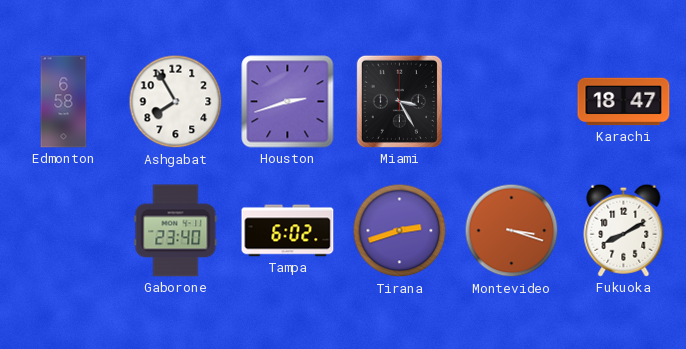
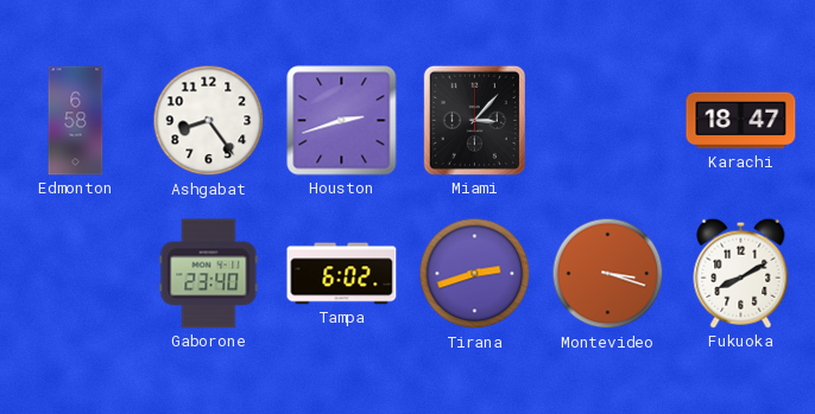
Ashgabat: 7:55 -> 8:24 (209, 121)
Miami: 3:25 -> 3:07 (474, 120)
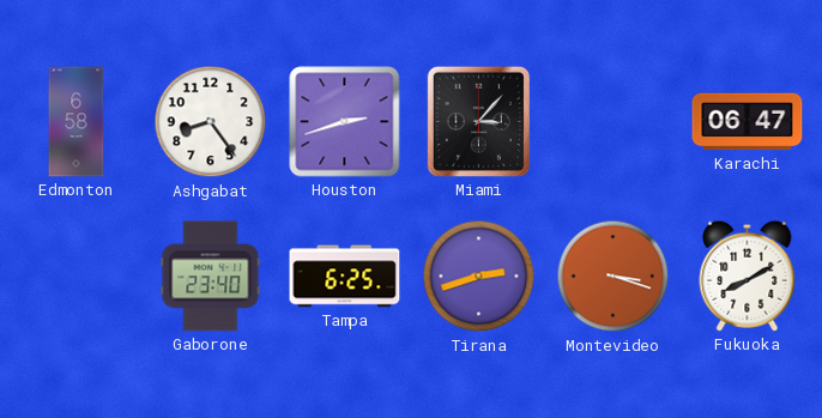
Karachi: 18:47 -> 06:47 (748, 122)
Tampa: 6:02 -> 6:25 (345, 277)
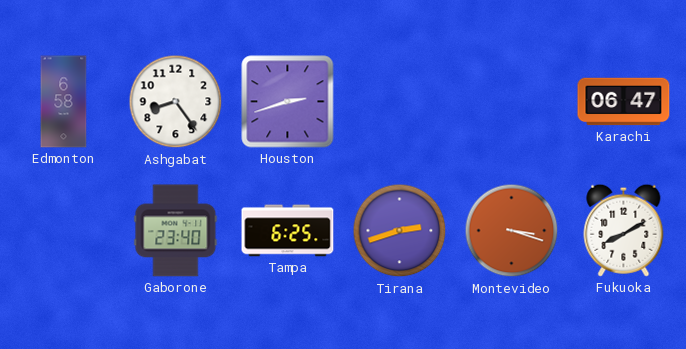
Miami: 3:07 -> none (478, 121)
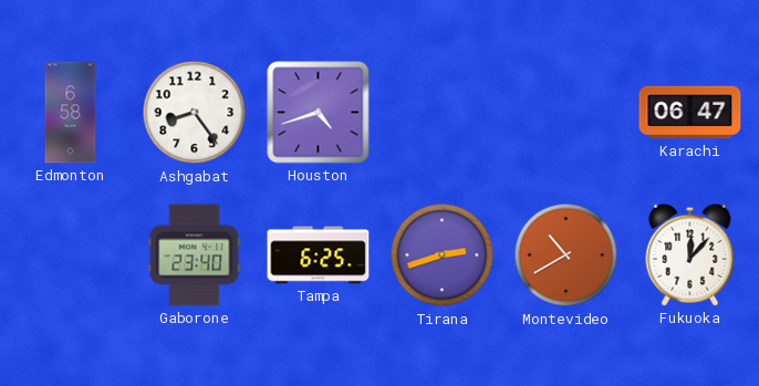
Houston: 2:42 -> 4:42 (319, 113)
Montevideo: 3:18 -> 10:40 (566, 255)
Fukuoka: 8:10 -> 12:07 (690, 254)
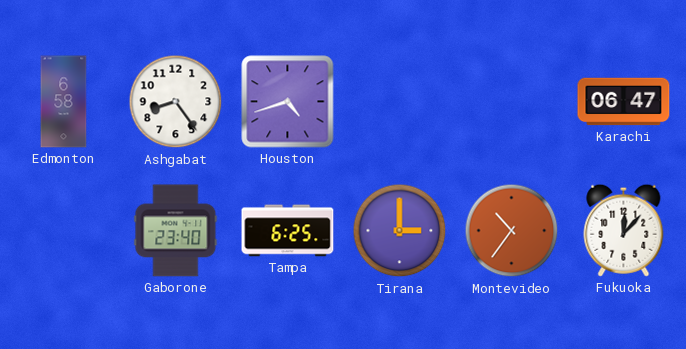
Tirana: 2:42 -> 3:00 (400, 231)
Montevideo: 10:40 -> 10:36 (512, 231)
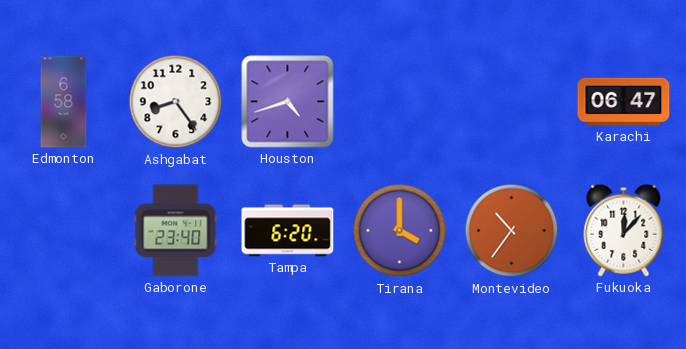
Tampa: 6:25 -> 6:20 (288, 231)
Tirana: 3:00 -> 4:00 (400, 231)
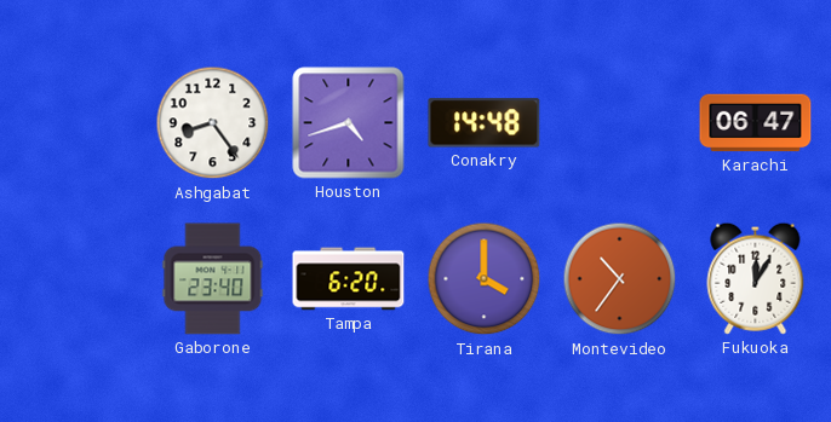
Edmonton: 6:58 -> none (64, 102)
Conakry: none -> 14:48 (485, 123)
Fukuoka: 12:07 -> 12:05 (756, 278)
